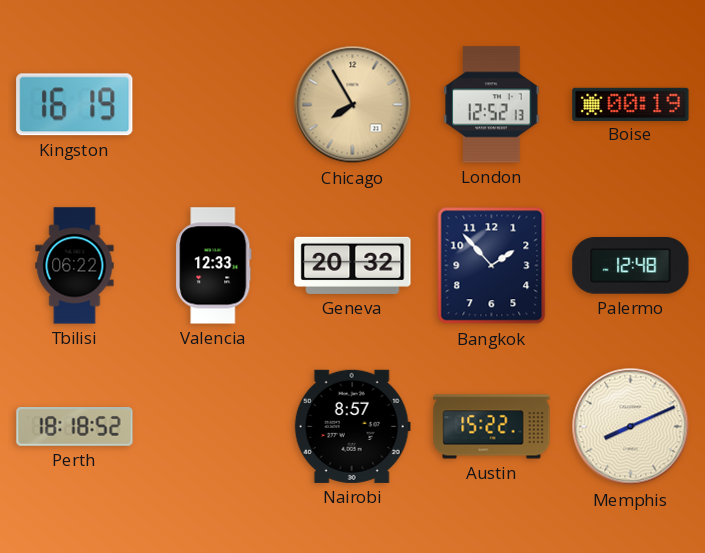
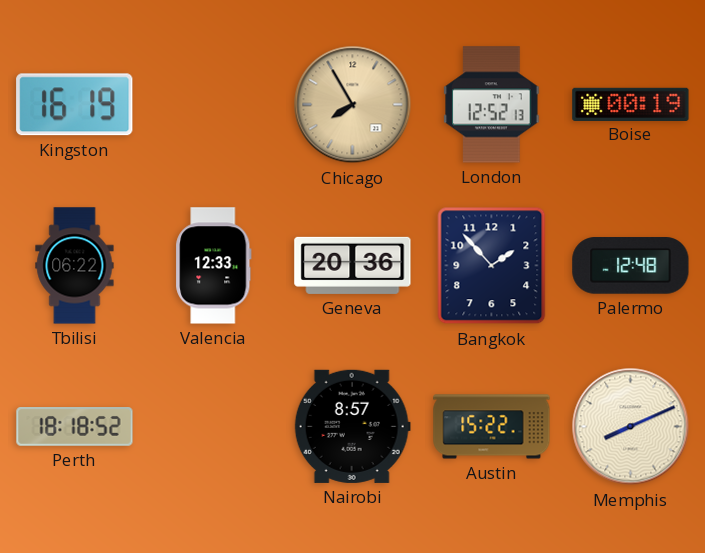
Geneva: 20:32 -> 20:36 (353, 265)
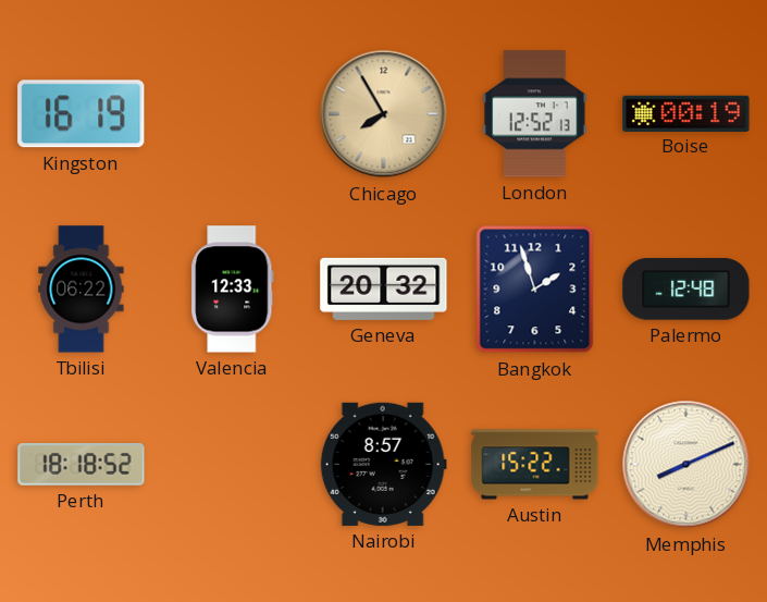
Geneva: 20:36 -> 20:32 (384, 288)
Bangkok: 1:53 -> 1:57 (535, 290)
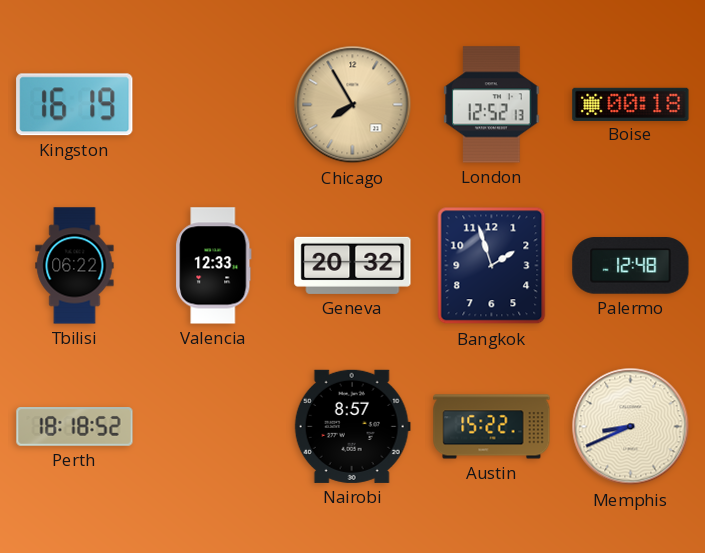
Boise: 00:19 -> 00:18 (631, 104)
Memphis: 8:11 -> 8:41 (631, 427)
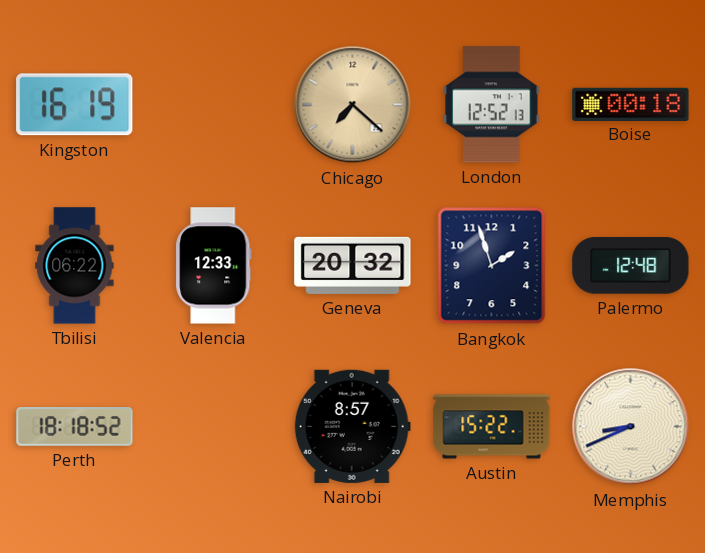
Chicago: 7:55 -> 7:22 (353, 105)
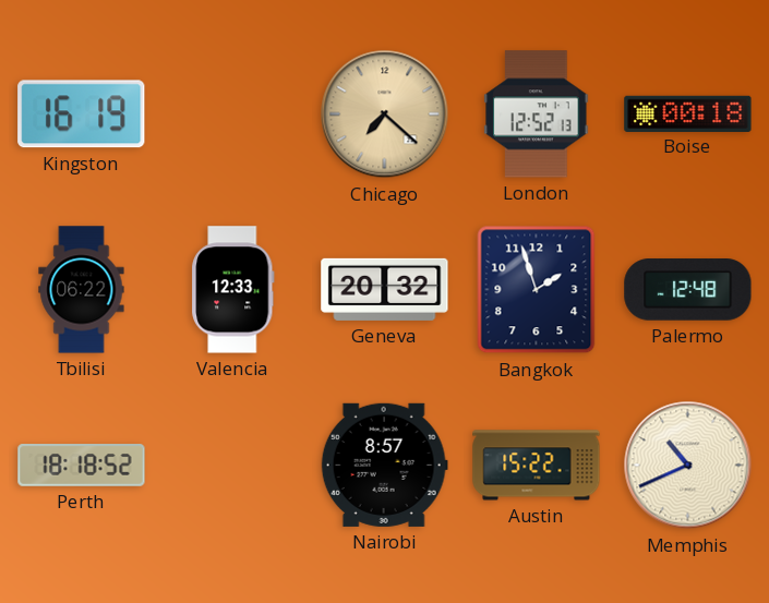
Memphis: 8:41 -> 10:41 (688, 466)
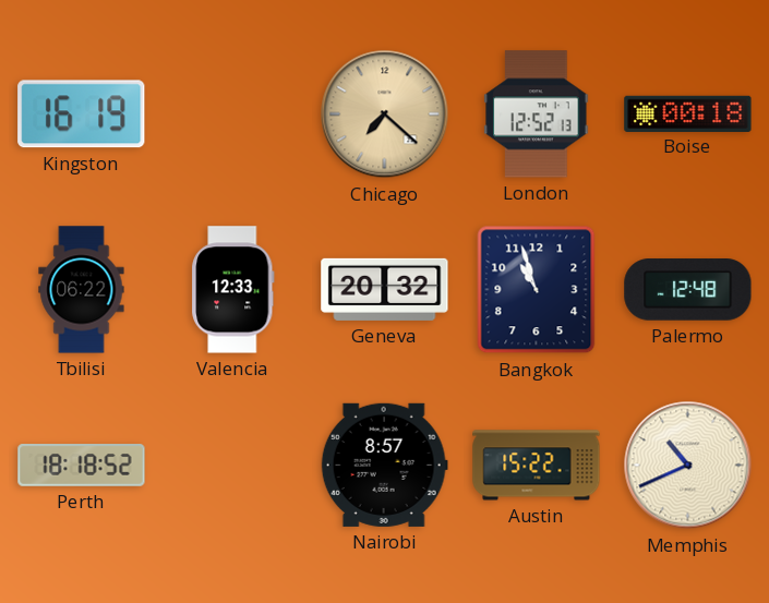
Bangkok: 1:57 -> 10:57 (537, 290)
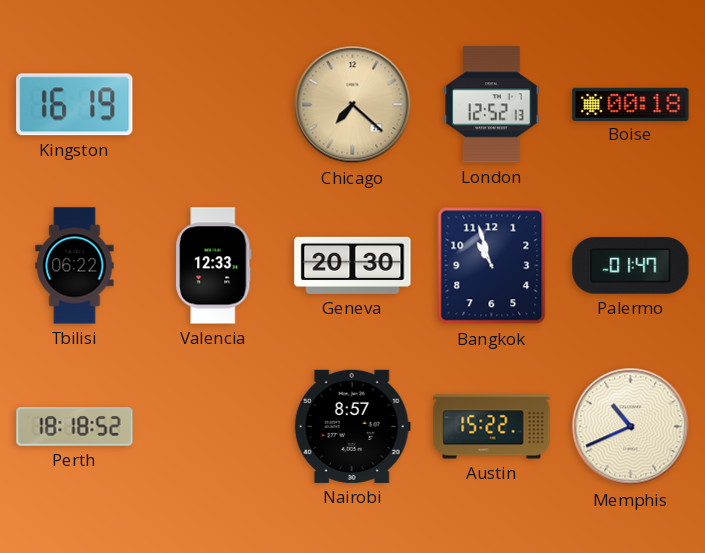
Geneva: 20:32 -> 20:30 (353, 265)
Palermo: 12:48 -> 01:47 (631, 266)
